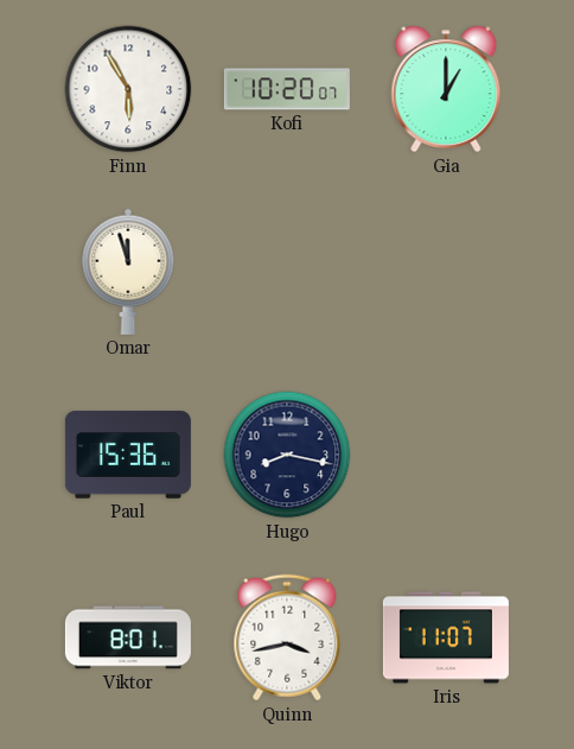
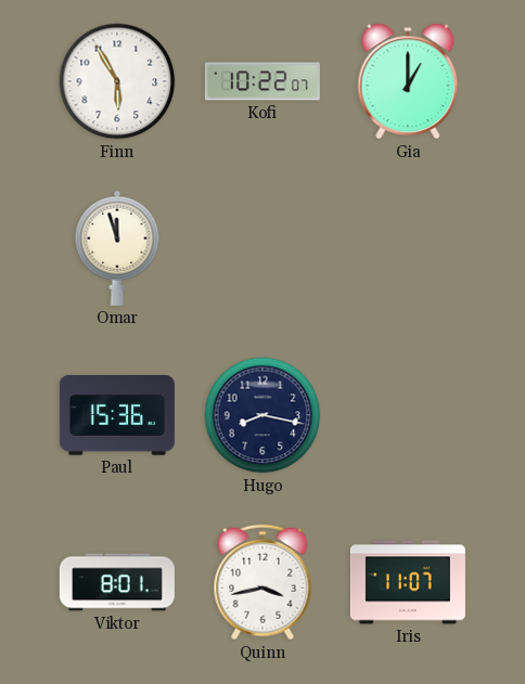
Kofi: 10:20 -> 10:22 (262, 81)
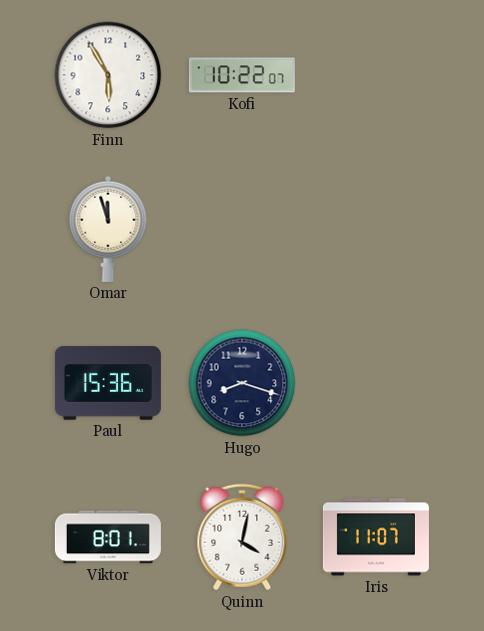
Gia: 1:00 -> none (408, 81)
Hugo: 8:17 -> 8:18 (242, 383)
Quinn: 3:43 -> 4:02 (242, 537)
